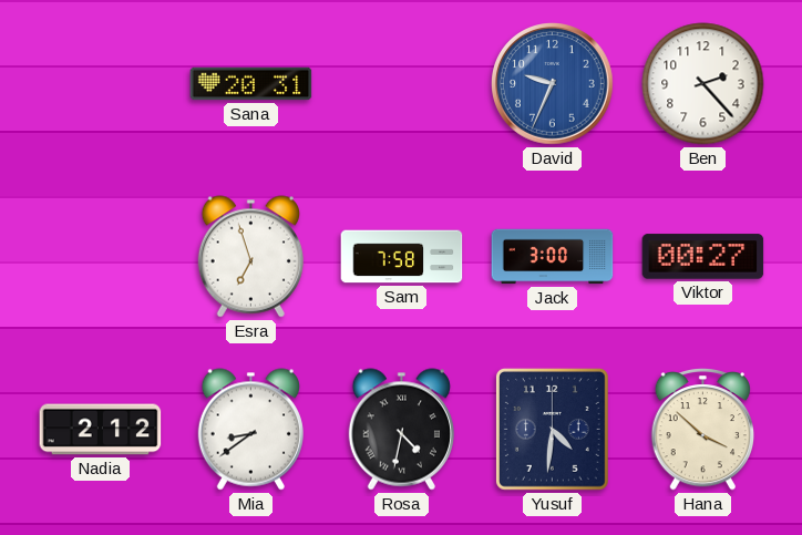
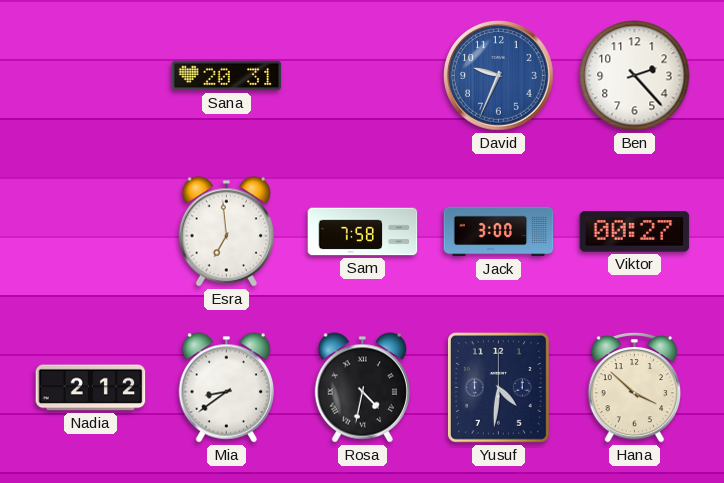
Esra: 6:57 -> 6:59 (226, 232)
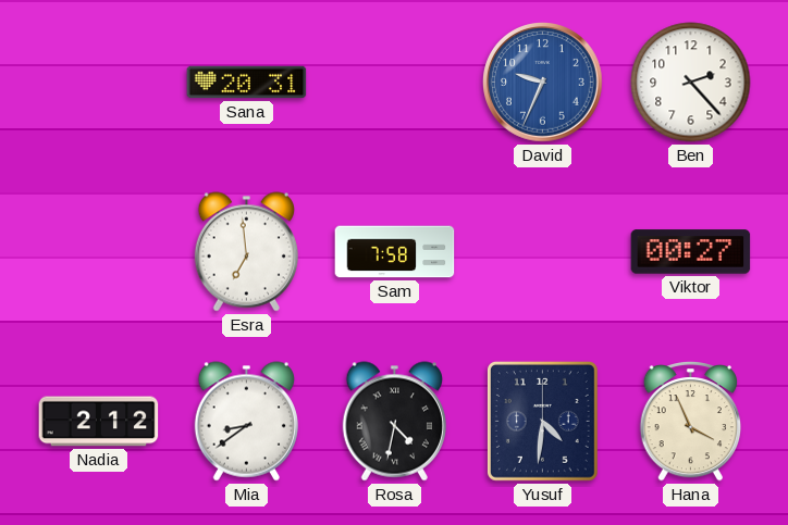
Jack: 3:00 -> none (499, 232)
Hana: 3:52 -> 3:56 (690, 421)
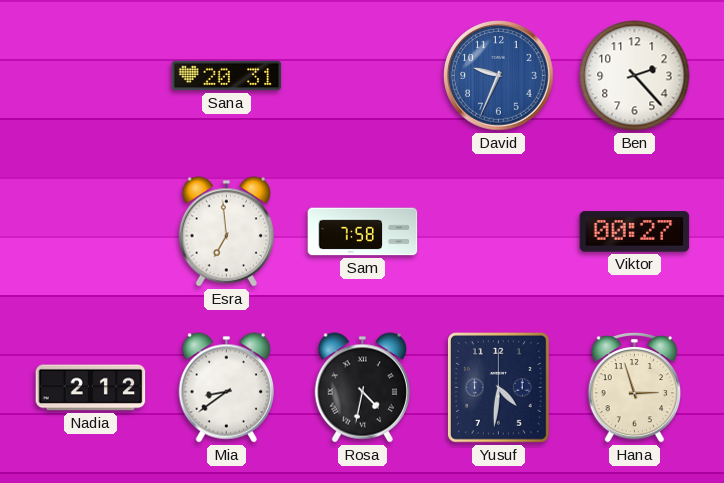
Hana: 3:56 -> 2:57 (634, 387)
